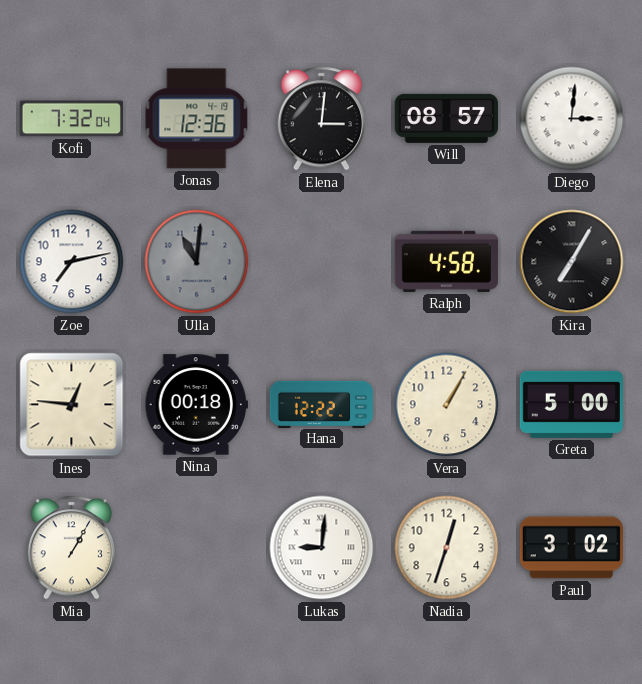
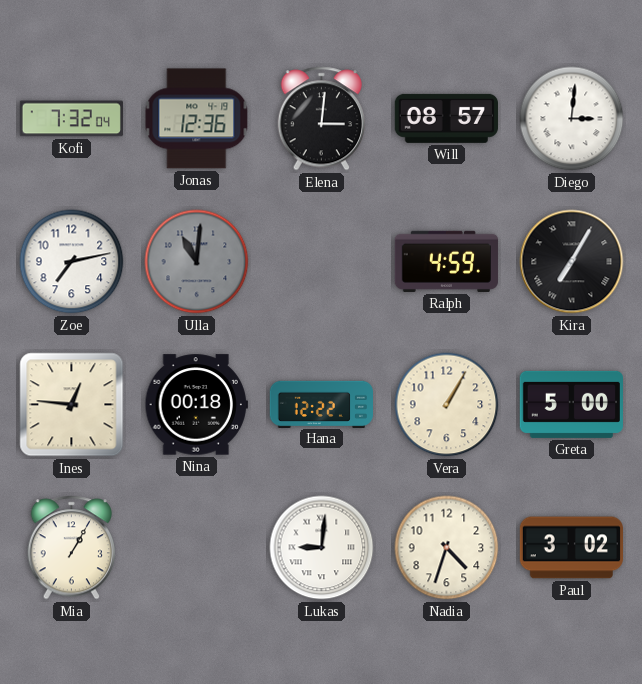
Ralph: 4:58 -> 4:59 (446, 261)
Nadia: 12:33 -> 4:33 (447, 548)
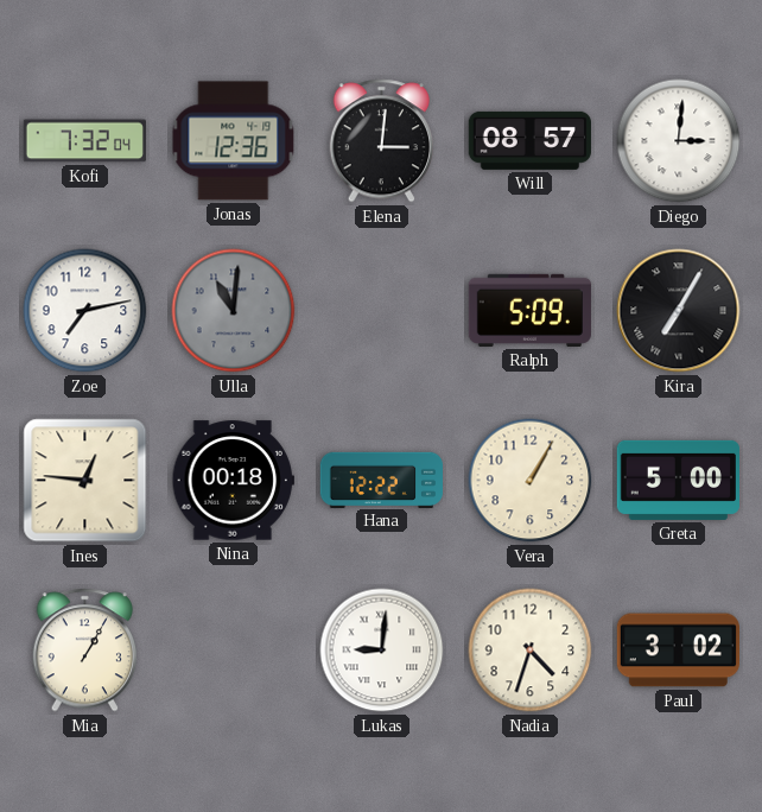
Ralph: 4:59 -> 5:09 (529, 310)
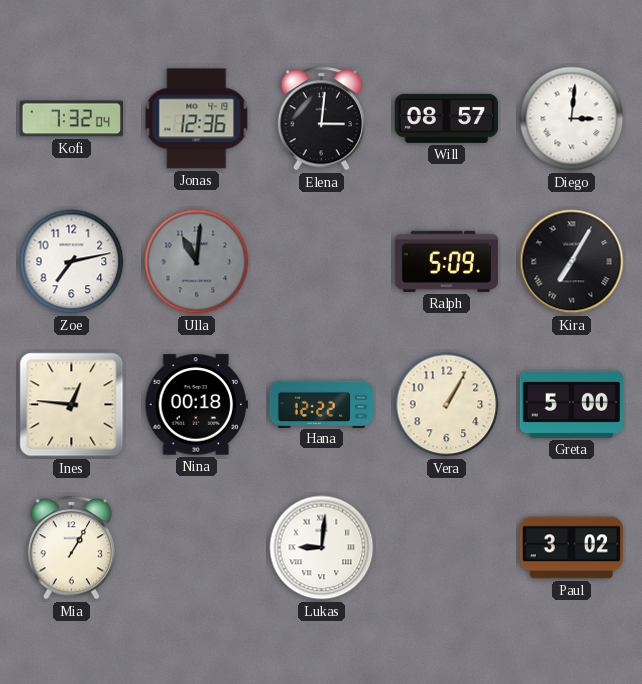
Nadia: 4:33 -> none (531, 651)
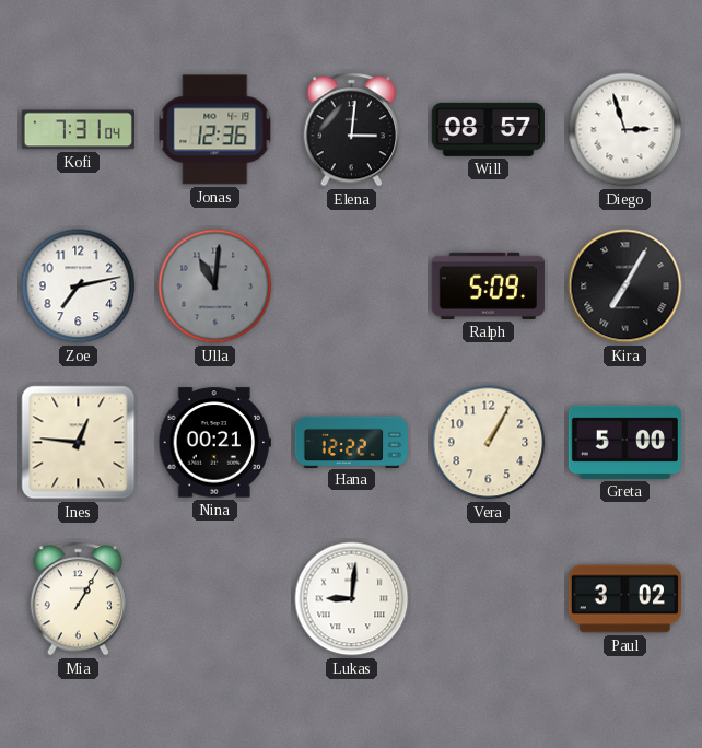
Kofi: 7:32 -> 7:31 (78, 130)
Diego: 3:01 -> 2:57 (625, 130)
Nina: 00:18 -> 00:21 (214, 443)
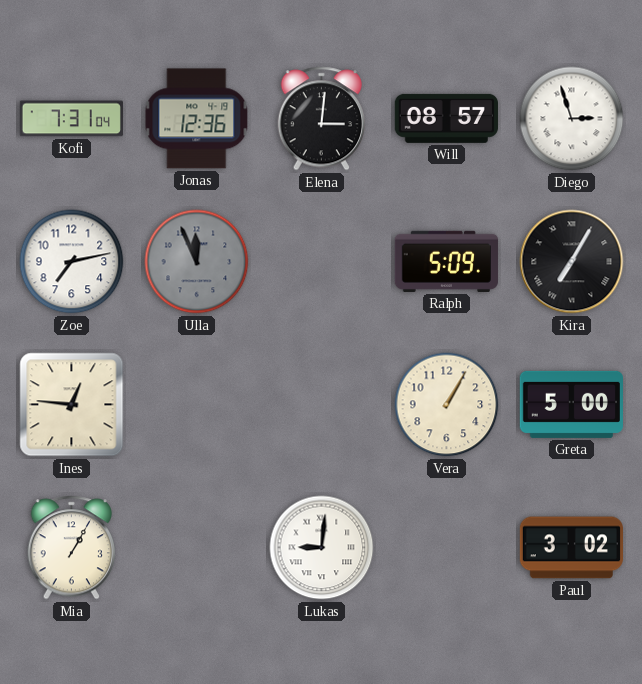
Ulla: 11:01 -> 11:56 (197, 262)
Nina: 00:21 -> none (214, 443)
Hana: 12:22 -> none (351, 442)
